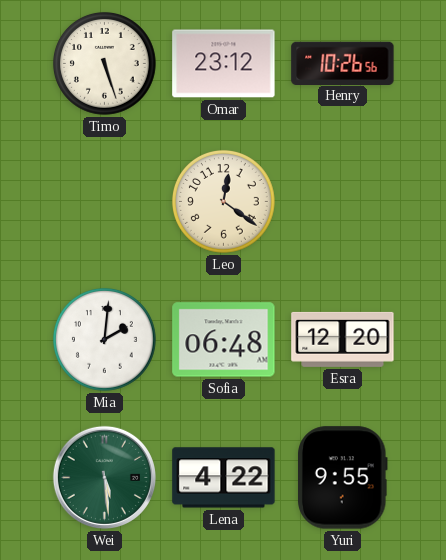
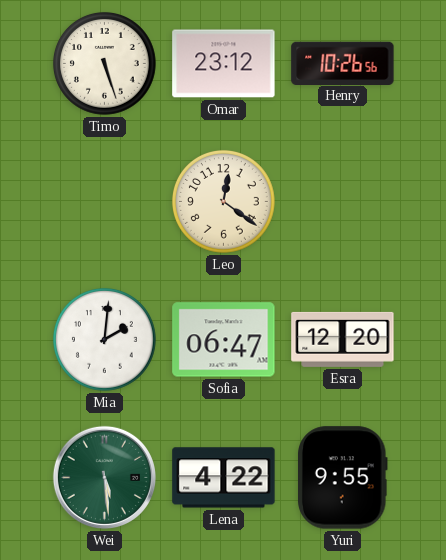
Sofia: 06:48 -> 06:47 (224, 340)
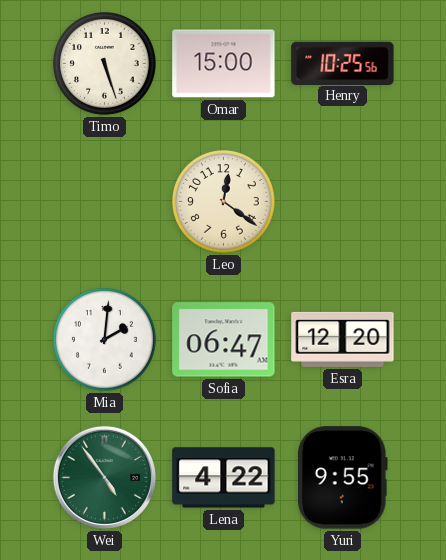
Omar: 23:12 -> 15:00 (224, 64)
Henry: 10:26 -> 10:25 (343, 63)
Wei: 5:29 -> 4:54 (104, 477)
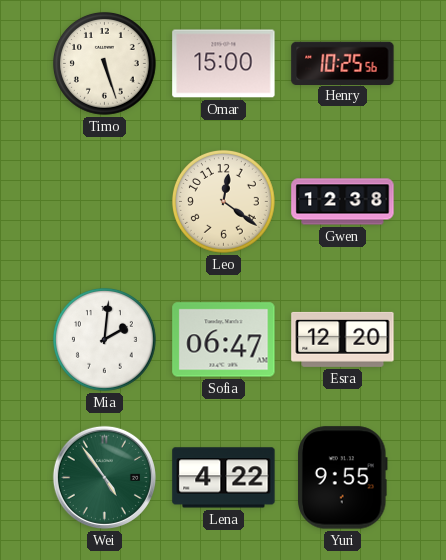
Gwen: none -> 12:38 (343, 202)
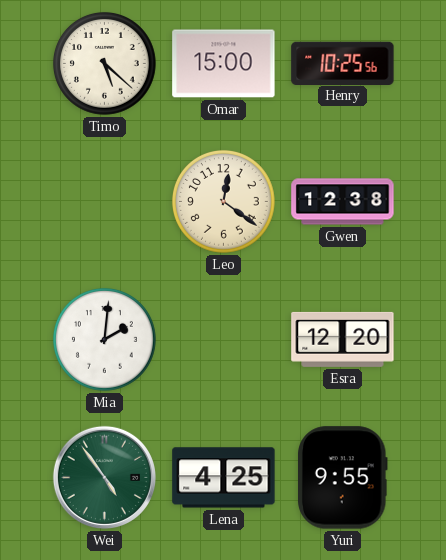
Timo: 5:27 -> 5:22 (104, 63)
Sofia: 06:47 -> none (224, 340)
Lena: 4:22 -> 4:25 (224, 478)
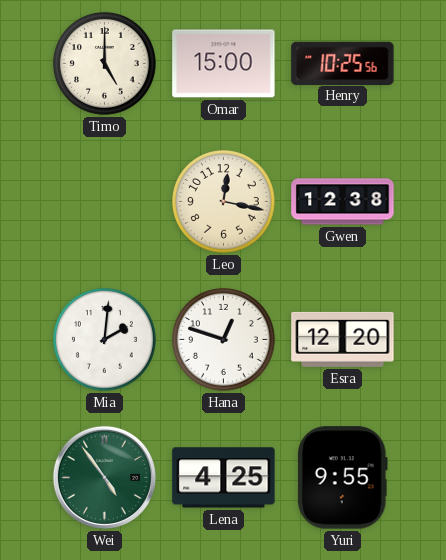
Timo: 5:22 -> 5:00 (104, 63)
Leo: 12:21 -> 12:17 (223, 201)
Hana: none -> 12:48 (223, 339)
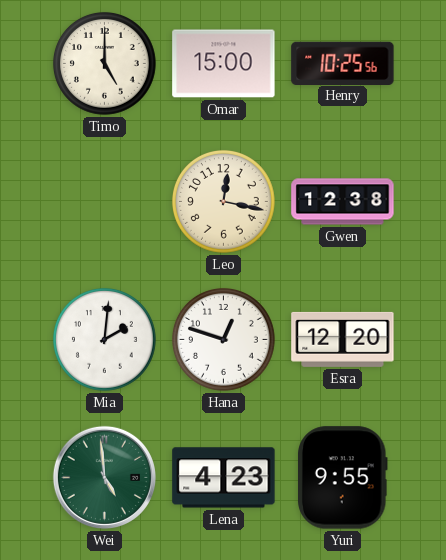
Wei: 4:54 -> 4:59 (104, 477)
Lena: 4:25 -> 4:23 (224, 478)
